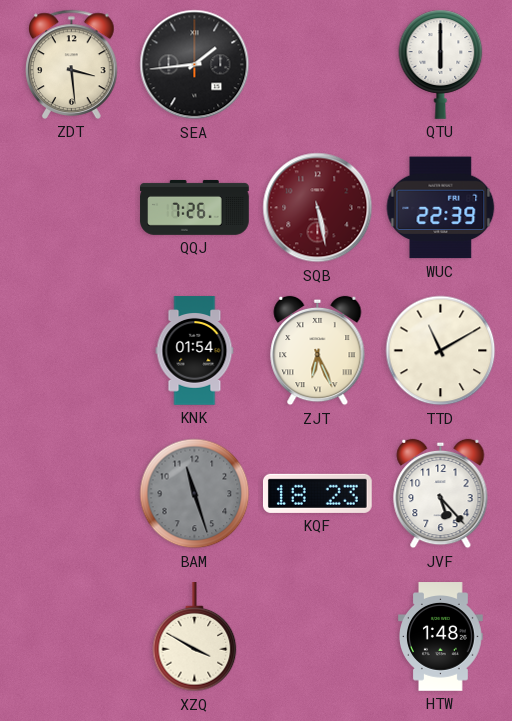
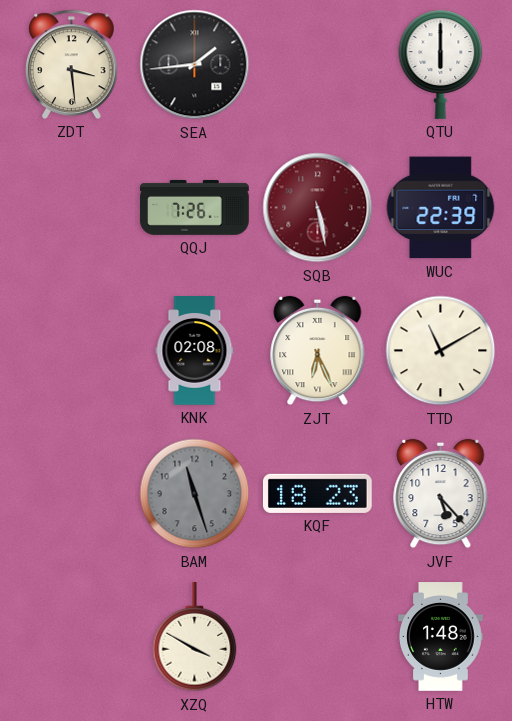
KNK: 01:54 -> 02:08 (195, 351)
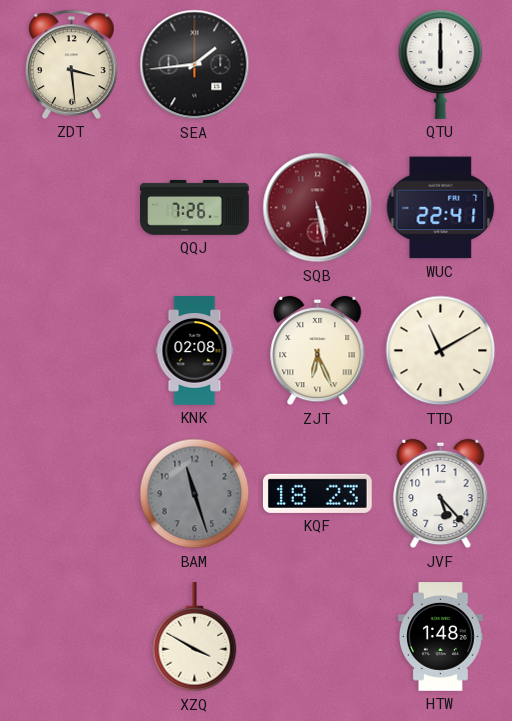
WUC: 22:39 -> 22:41 (441, 208)
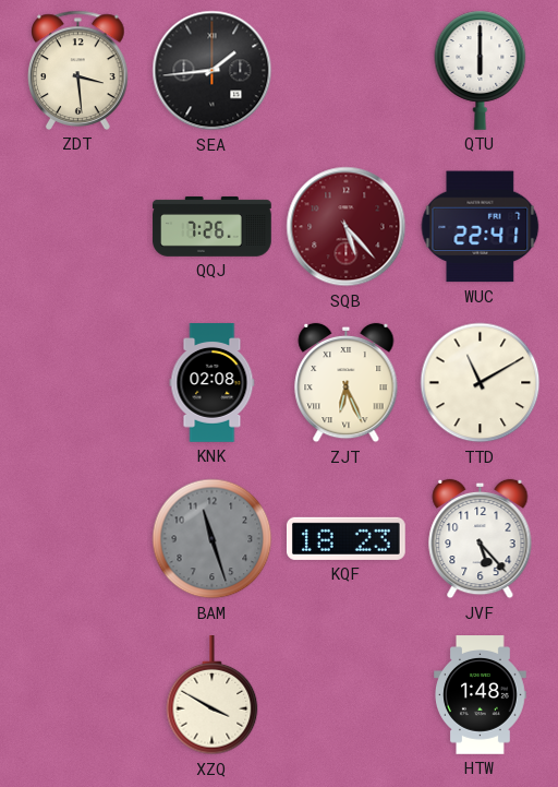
SQB: 5:28 -> 5:23 (347, 227)
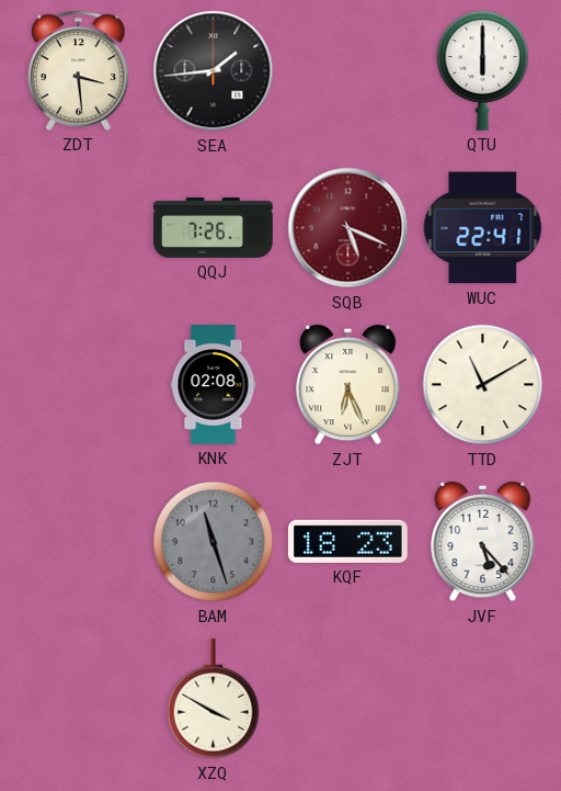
SQB: 5:23 -> 5:19 (348, 228)
HTW: 1:48 -> none (481, 695)
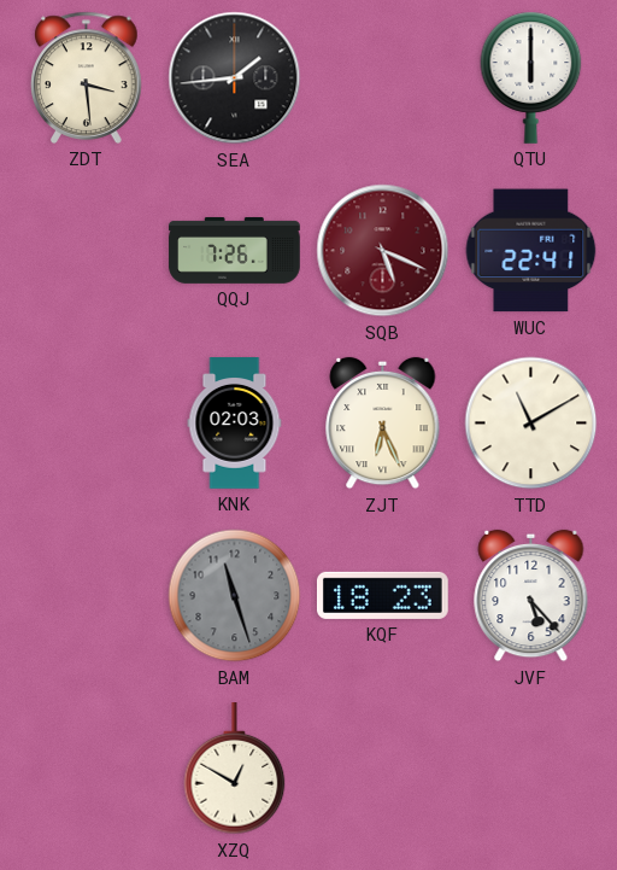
KNK: 02:08 -> 02:03 (235, 424)
XZQ: 3:50 -> 12:50 (235, 770)
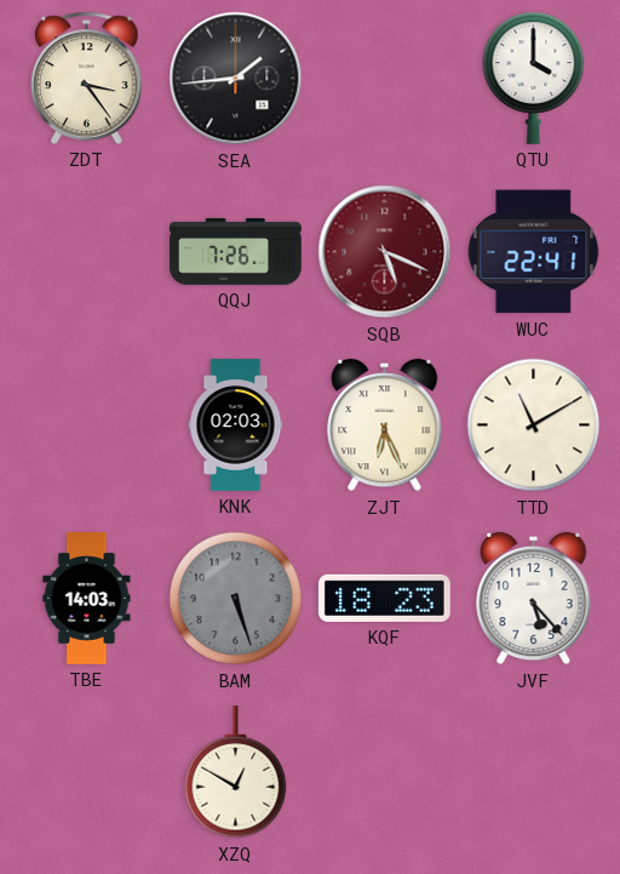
ZDT: 3:29 -> 3:24 (87, 78)
QTU: 6:00 -> 4:00 (534, 78)
TBE: none -> 14:03 (87, 599)
BAM: 11:27 -> 5:27 (236, 599)
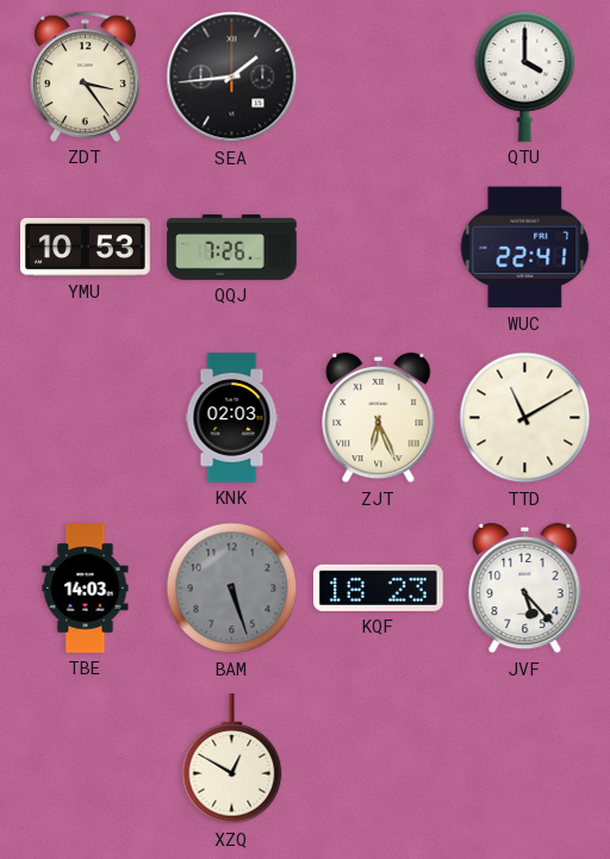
YMU: none -> 10:53 (86, 247)
SQB: 5:19 -> none (385, 252)
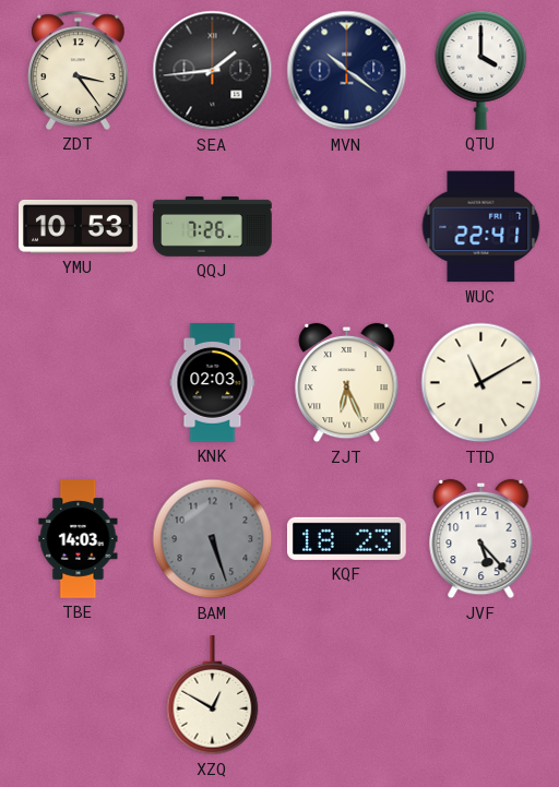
MVN: none -> 10:21 (347, 71)
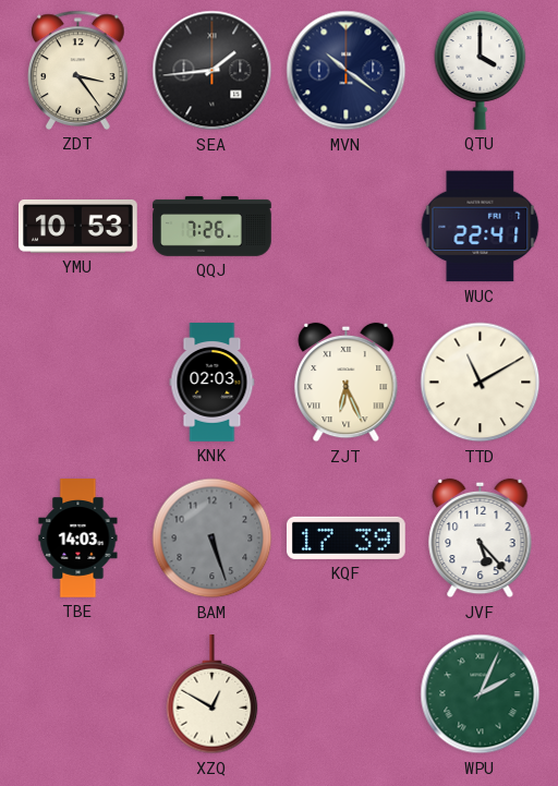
KQF: 18:23 -> 17:39 (347, 537)
WPU: none -> 2:04 (481, 694)
